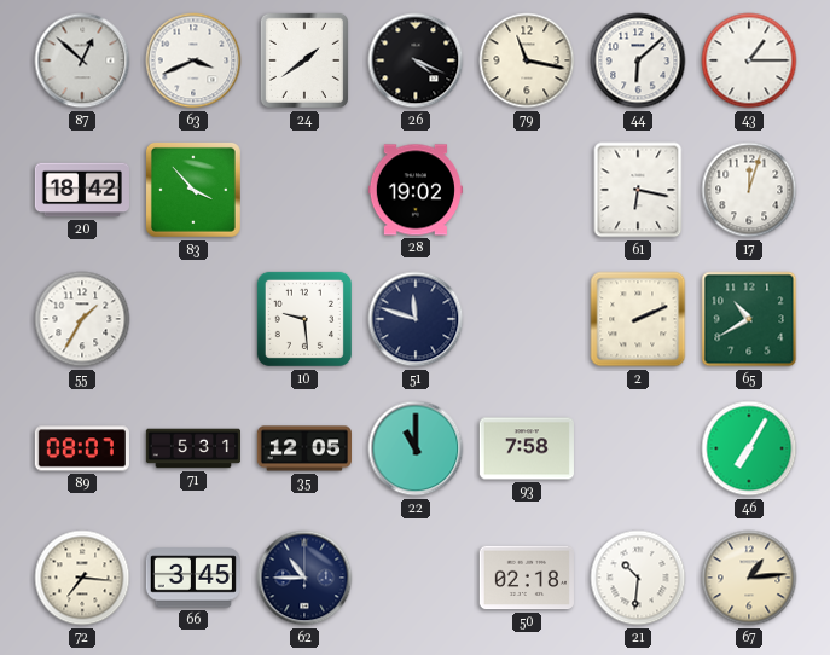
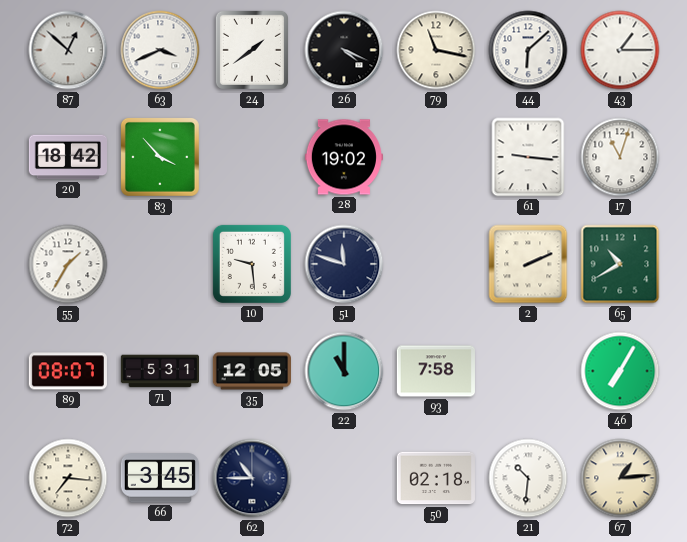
61: 6:17 -> 9:16 (528, 157)
17: 12:03 -> 11:03 (620, 157)
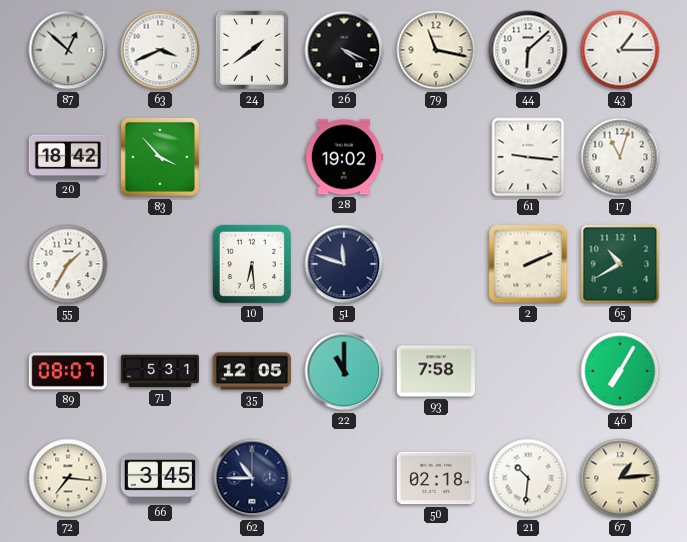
10: 9:29 -> 6:29 (252, 264)
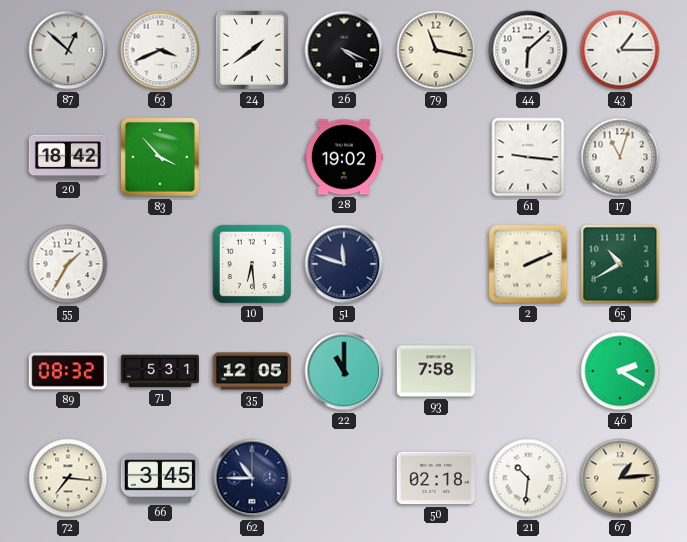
89: 08:07 -> 08:32 (68, 371)
46: 7:05 -> 2:20 (620, 371)
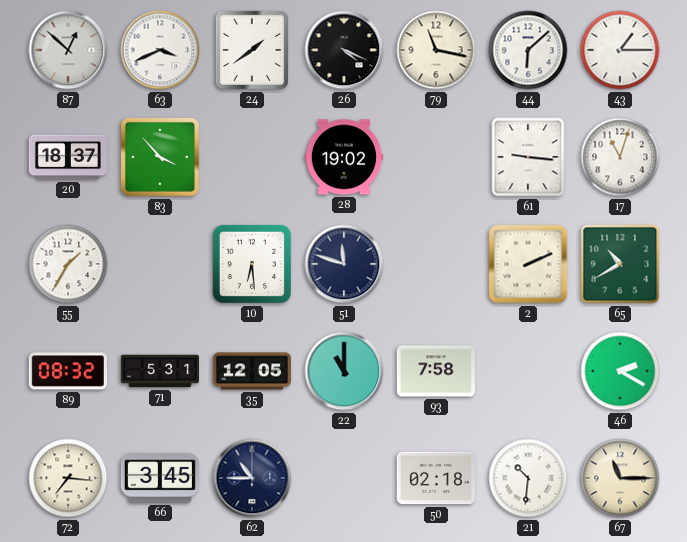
20: 18:42 -> 18:37 (67, 157)
67: 1:14 -> 11:15 (620, 478)
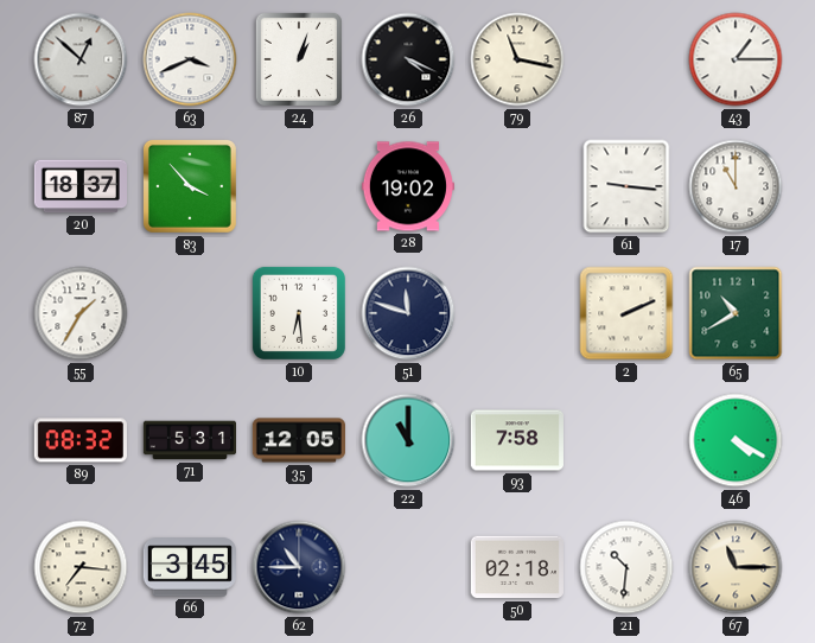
24: 1:39 -> 1:03 (299, 59)
44: 6:08 -> none (528, 50)
17: 11:03 -> 11:00 (736, 186)
46: 2:20 -> 4:20 (736, 440)
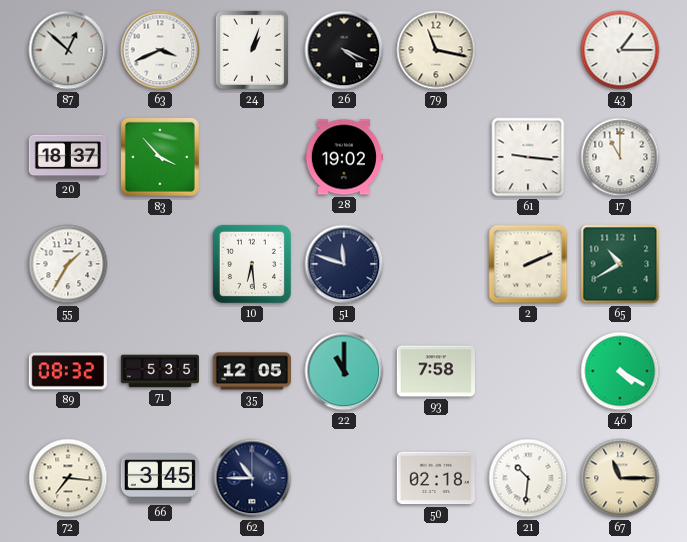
71: 5:31 -> 5:35 (159, 371)
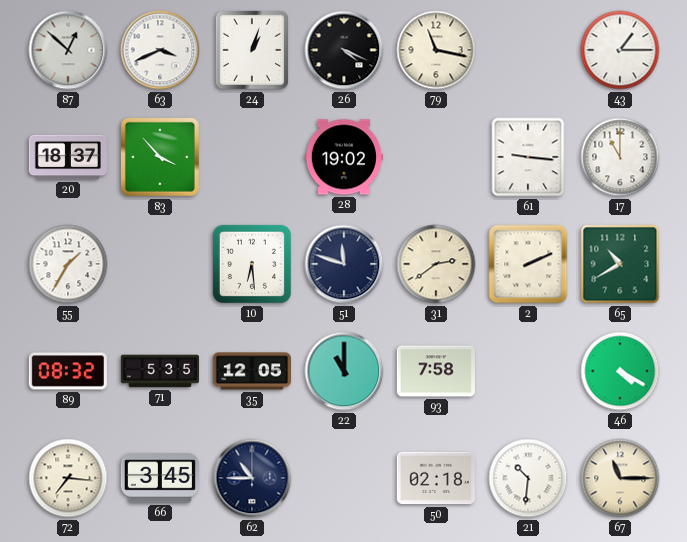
31: none -> 2:39 (436, 264)
